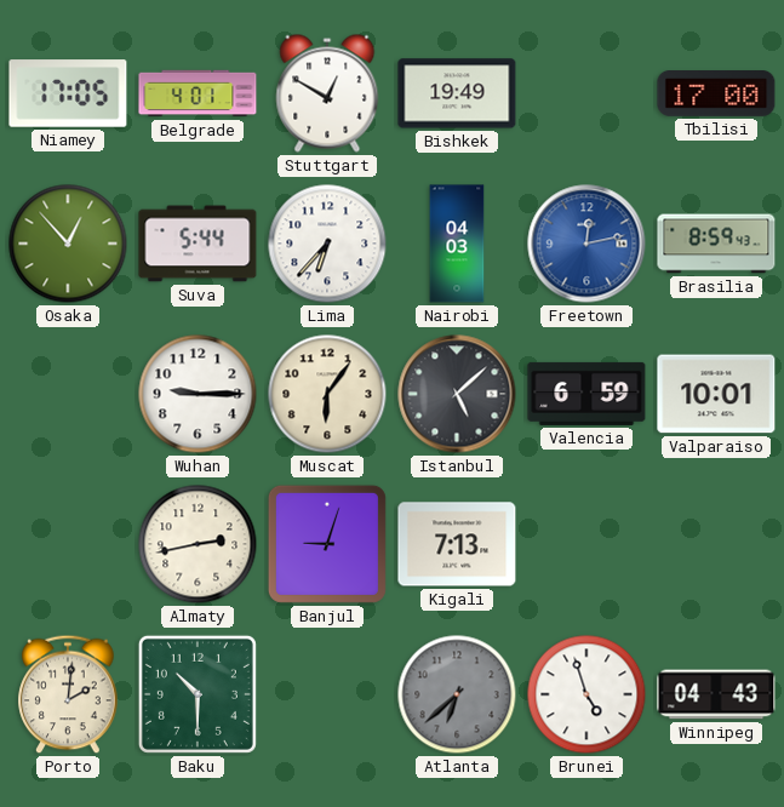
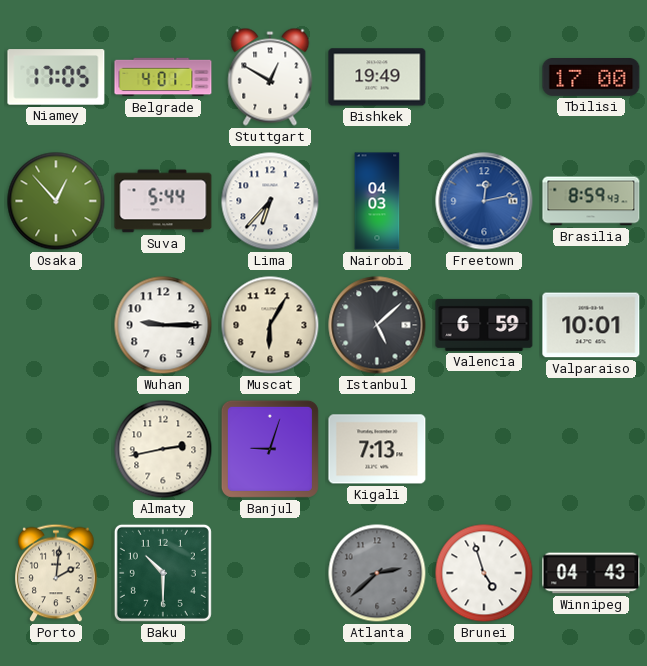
Muscat: 6:06 -> 6:05 (270, 325)
Atlanta: 6:38 -> 2:38 (377, 573)
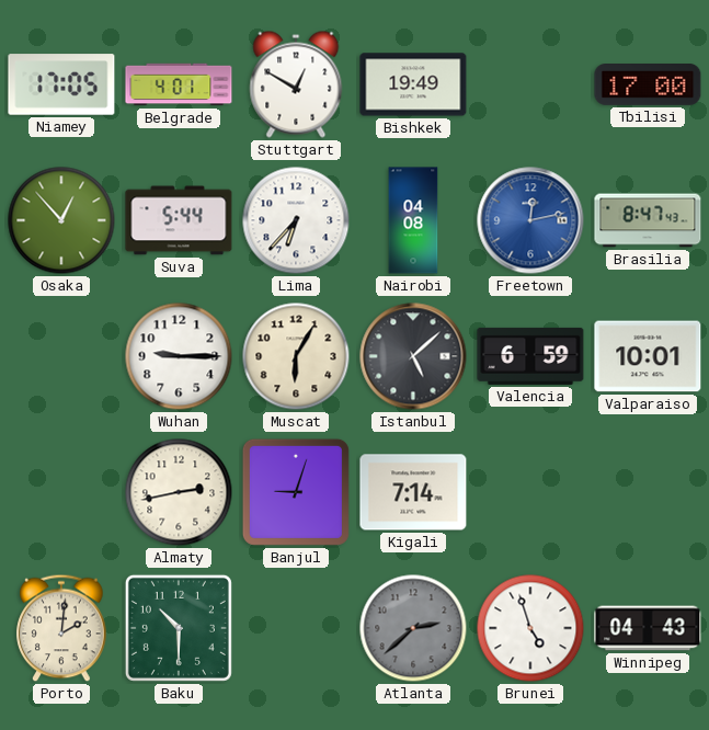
Nairobi: 04:03 -> 04:08 (413, 220)
Brasilia: 8:59 -> 8:47 (648, 220)
Kigali: 7:13 -> 7:14 (413, 492)
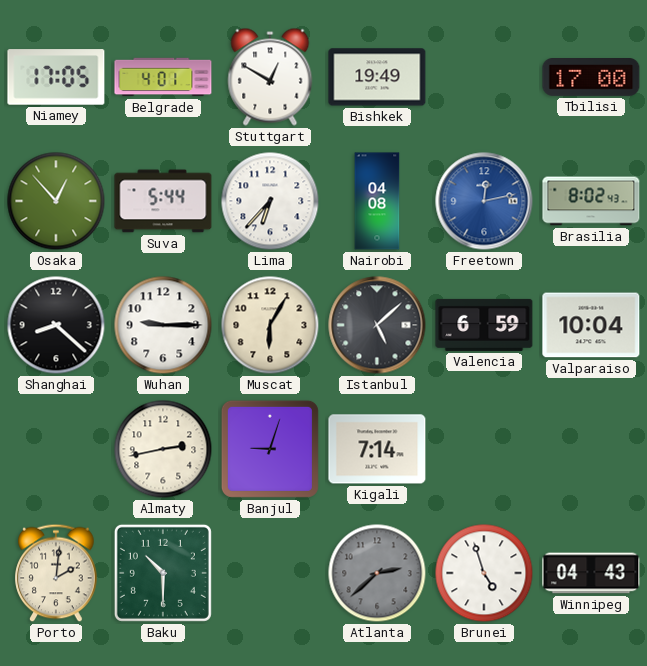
Brasilia: 8:47 -> 8:02 (591, 201)
Shanghai: none -> 8:22 (56, 325)
Valparaiso: 10:01 -> 10:04 (591, 325)
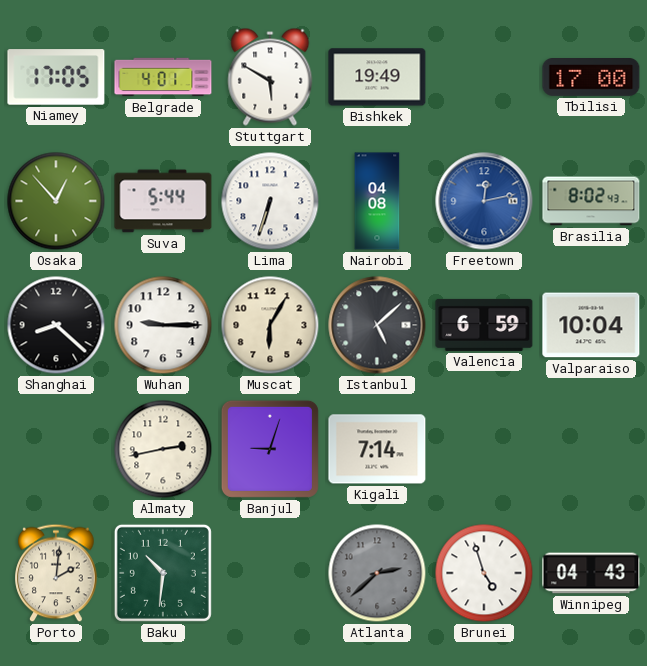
Stuttgart: 12:50 -> 5:50 (270, 77)
Lima: 6:37 -> 6:33 (270, 201)
Baku: 10:30 -> 10:31 (163, 573)
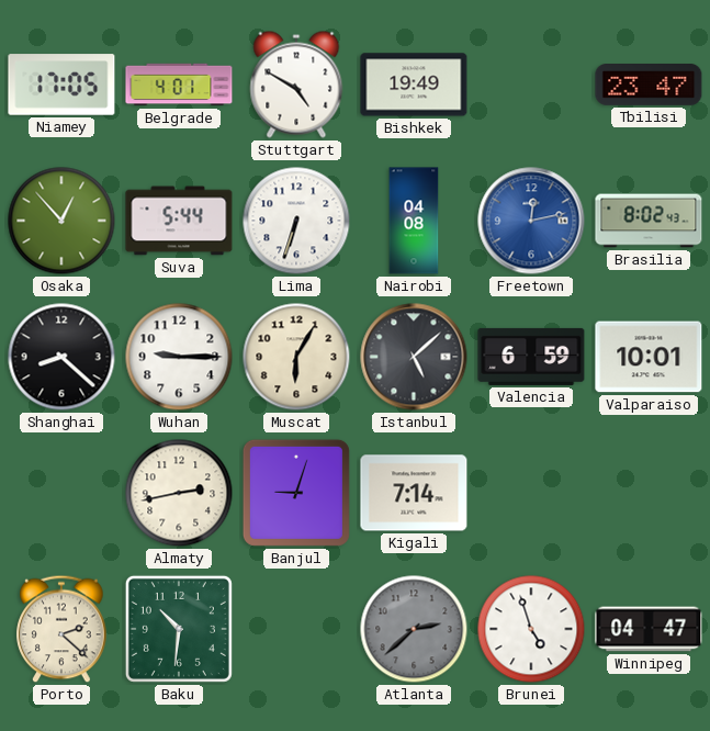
Stuttgart: 5:50 -> 4:50 (296, 85)
Tbilisi: 17:00 -> 23:47 (649, 86)
Valparaiso: 10:04 -> 10:01 (649, 357)
Porto: 2:01 -> 2:22 (61, 629)
Winnipeg: 04:43 -> 04:47 (649, 629)
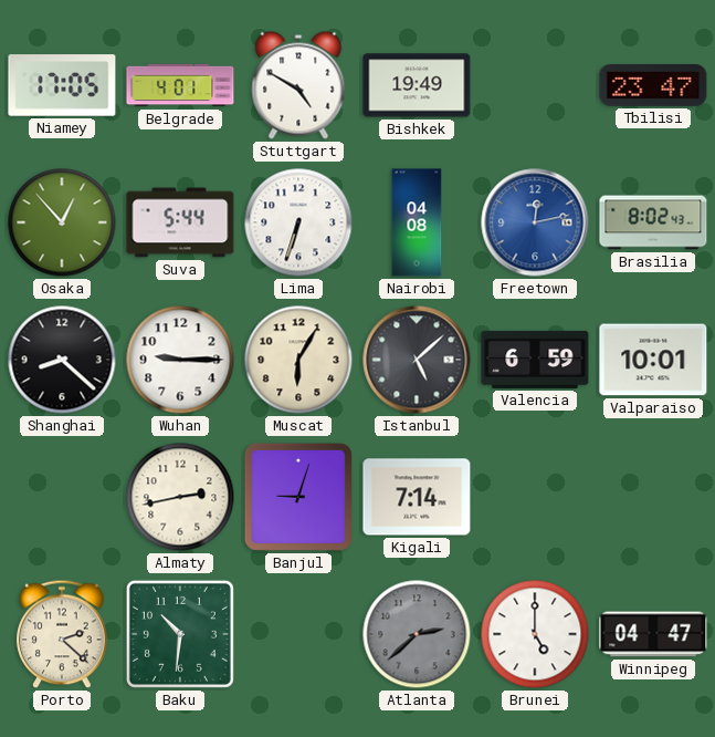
Brunei: 4:57 -> 5:00 (535, 634)
